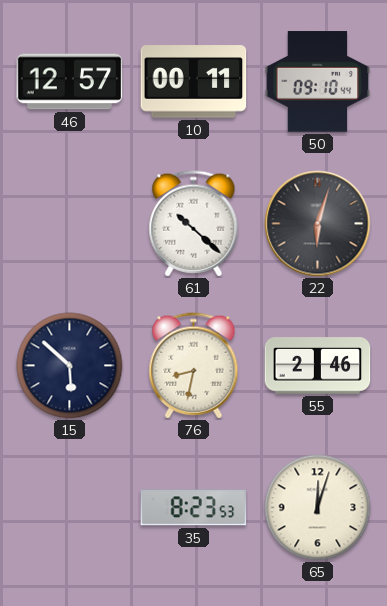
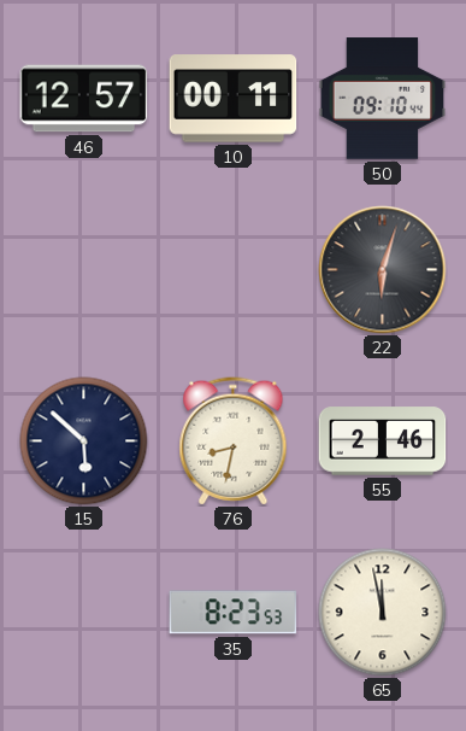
61: 10:22 -> none (194, 224)
65: 12:03 -> 11:58 (383, 613)
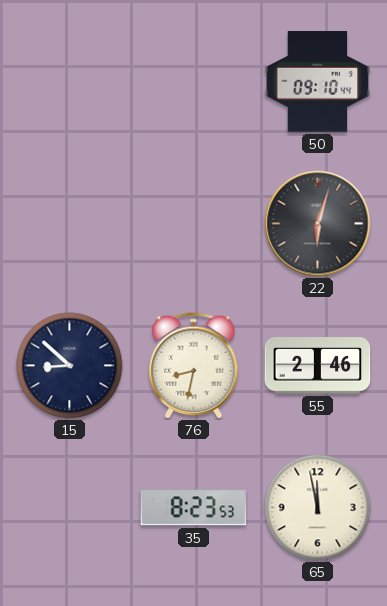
46: 12:57 -> none (84, 99)
10: 00:11 -> none (234, 99)
15: 5:52 -> 8:52 (70, 366)
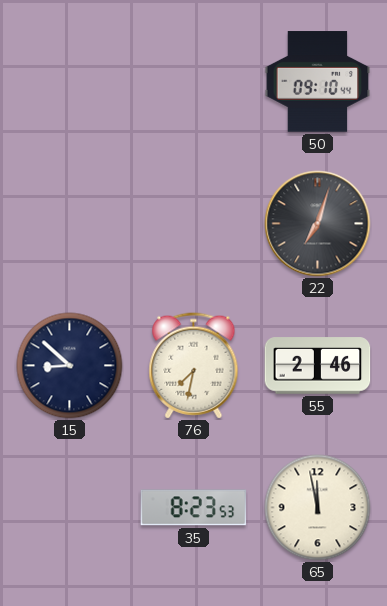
22: 6:03 -> 7:03 (318, 224)
76: 8:32 -> 7:32 (194, 366)
